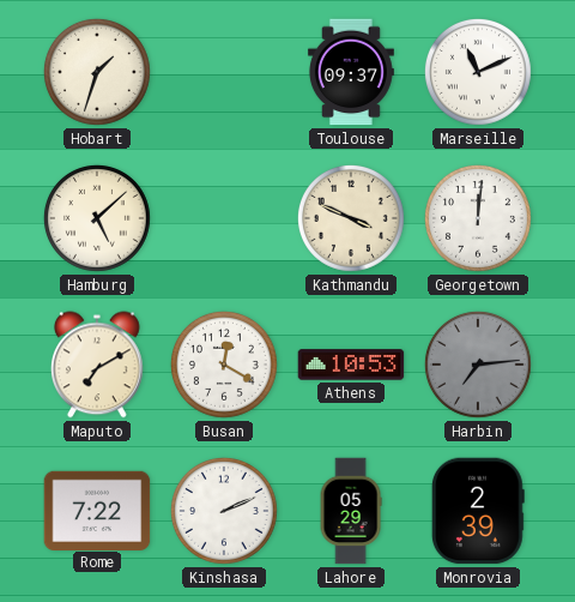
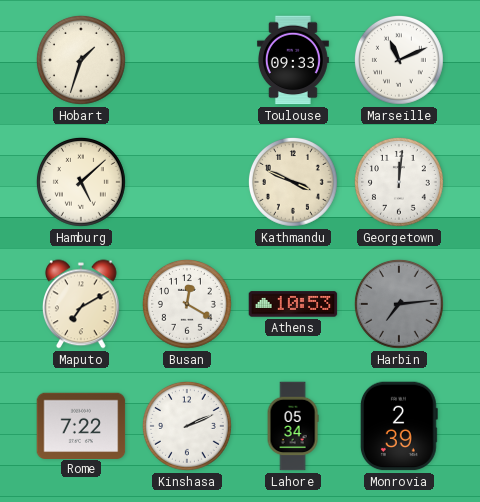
Toulouse: 09:37 -> 09:33 (293, 60)
Lahore: 05:29 -> 05:34 (293, 426)
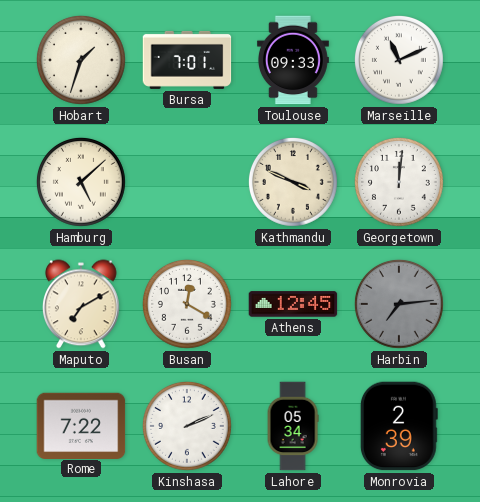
Bursa: none -> 7:01 (187, 60)
Athens: 10:53 -> 12:45 (293, 304)
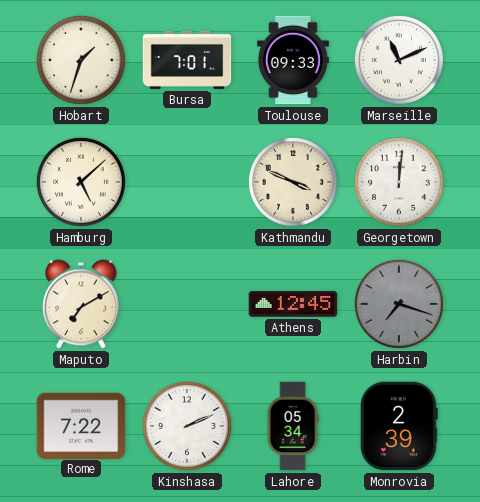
Busan: 12:20 -> none (187, 304)
Harbin: 7:14 -> 7:18 (399, 304)
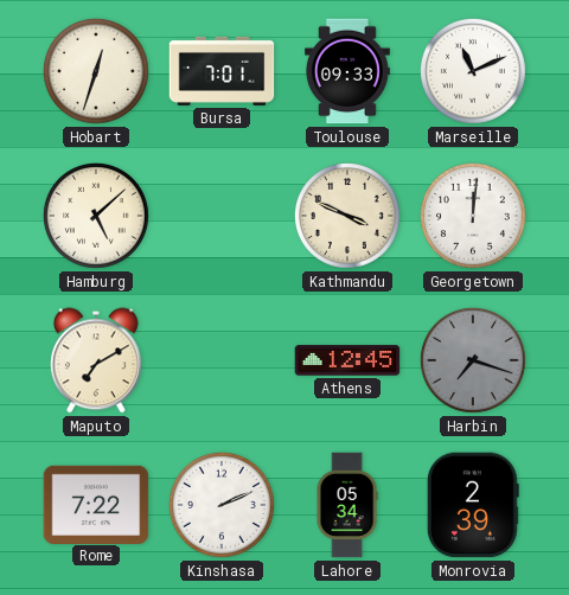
Hobart: 1:33 -> 12:33 (96, 71)
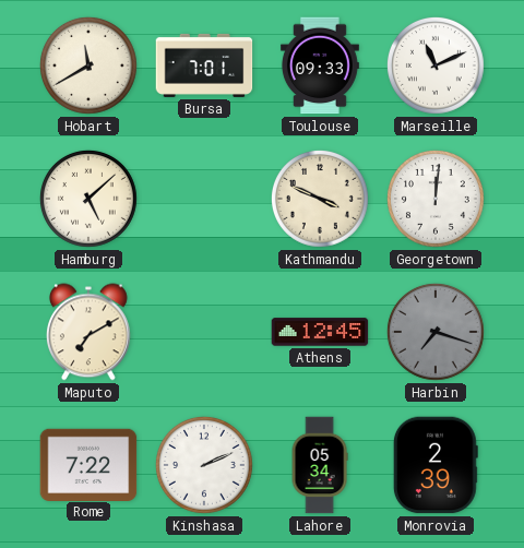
Hobart: 12:33 -> 11:40 (88, 65)
